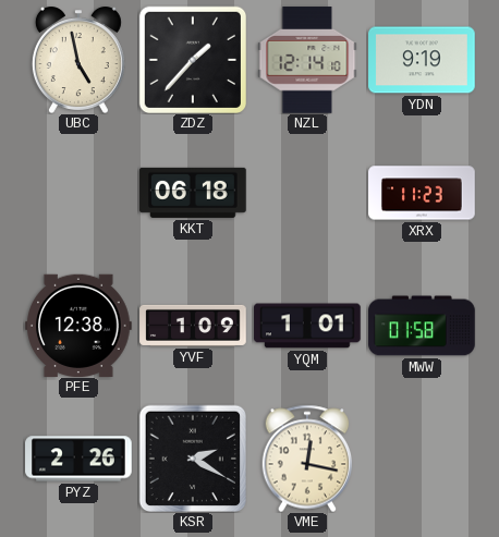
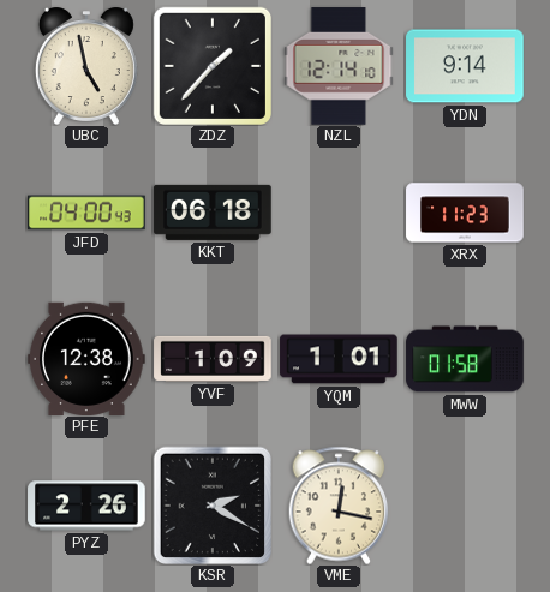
YDN: 9:19 -> 9:14 (465, 66)
JFD: none -> 04:00 (86, 213)
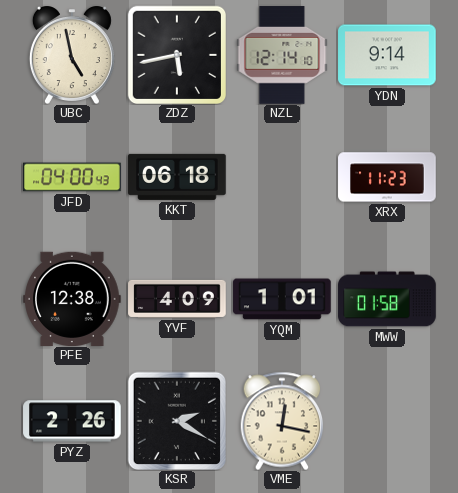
ZDZ: 1:37 -> 5:43 (176, 54)
YVF: 1:09 -> 4:09 (177, 299)
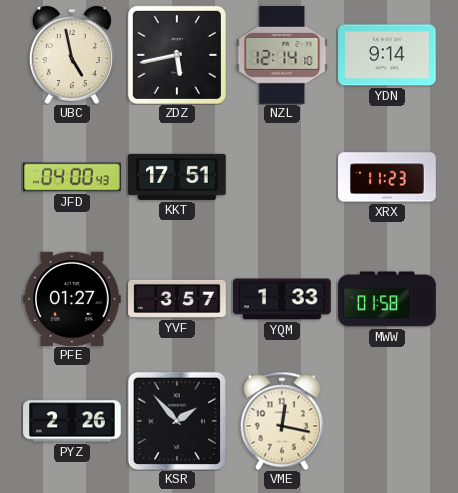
KKT: 06:18 -> 17:51 (177, 177)
PFE: 12:38 -> 01:27 (72, 298)
YVF: 4:09 -> 3:57 (177, 299)
YQM: 1:01 -> 1:33 (282, 299)
KSR: 2:20 -> 1:53 (176, 420)
